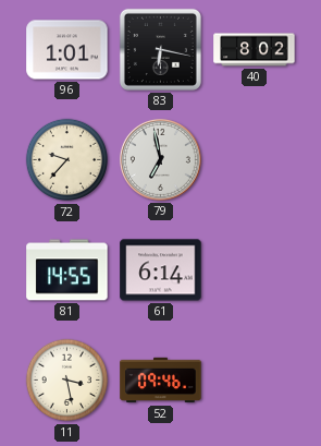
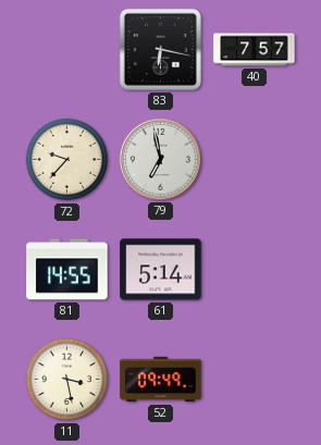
96: 1:01 -> none (67, 50)
40: 8:02 -> 7:57 (255, 50)
61: 6:14 -> 5:14 (161, 270)
52: 09:46 -> 09:49 (161, 380)
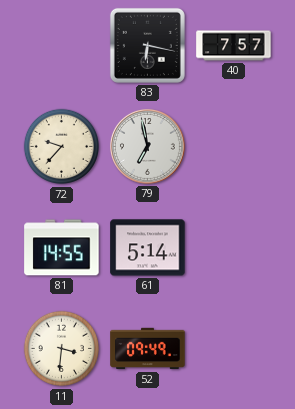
11: 3:28 -> 3:31 (62, 349)
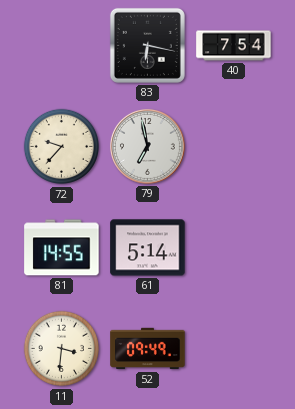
40: 7:57 -> 7:54 (234, 46)
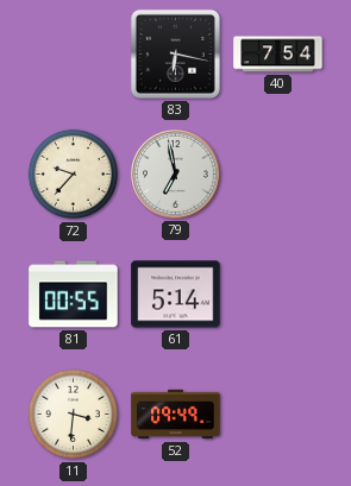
81: 14:55 -> 00:55 (74, 295)
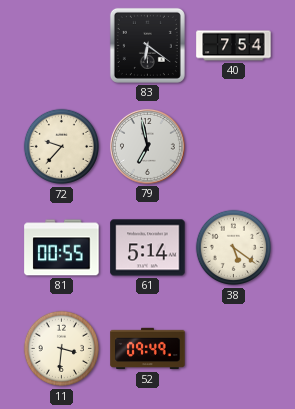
83: 6:17 -> 6:21 (147, 45)
38: none -> 5:21 (234, 248)
